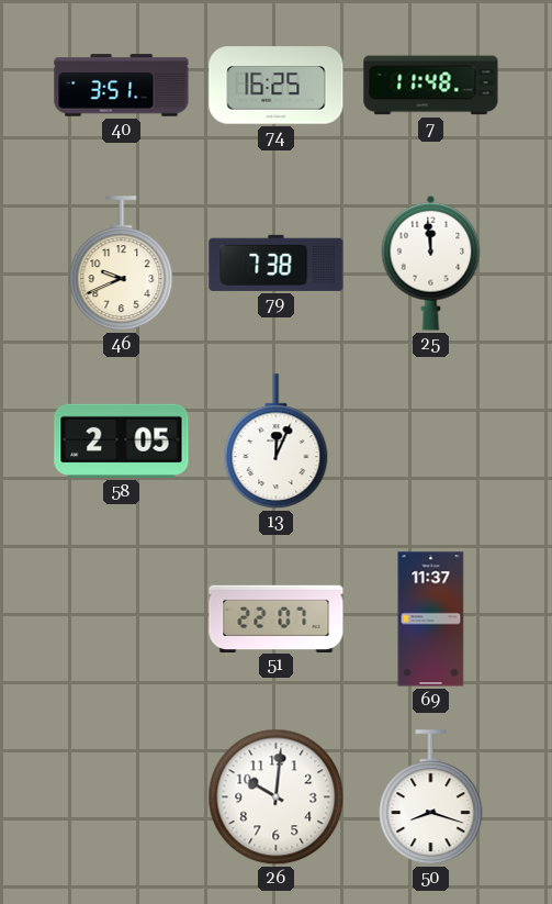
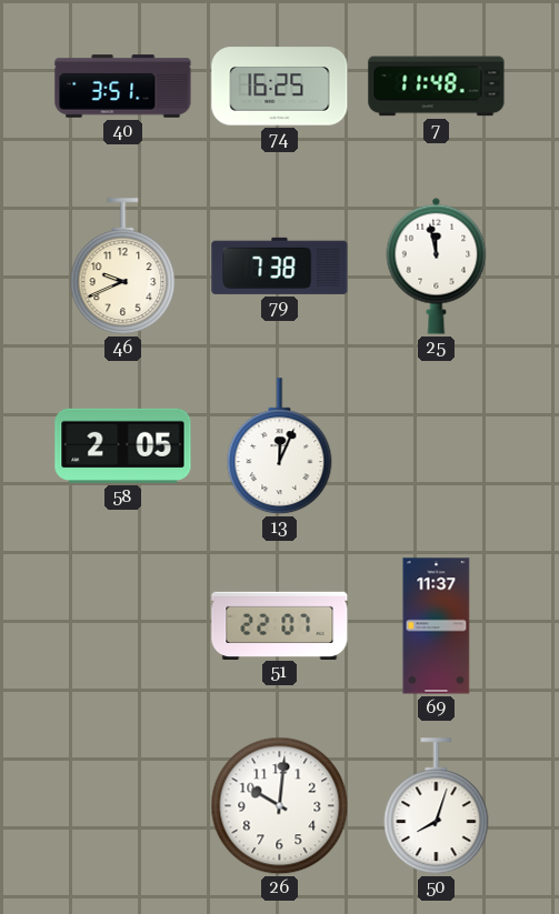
25: 11:59 -> 11:58 (437, 265)
50: 8:18 -> 8:03 (437, 806)
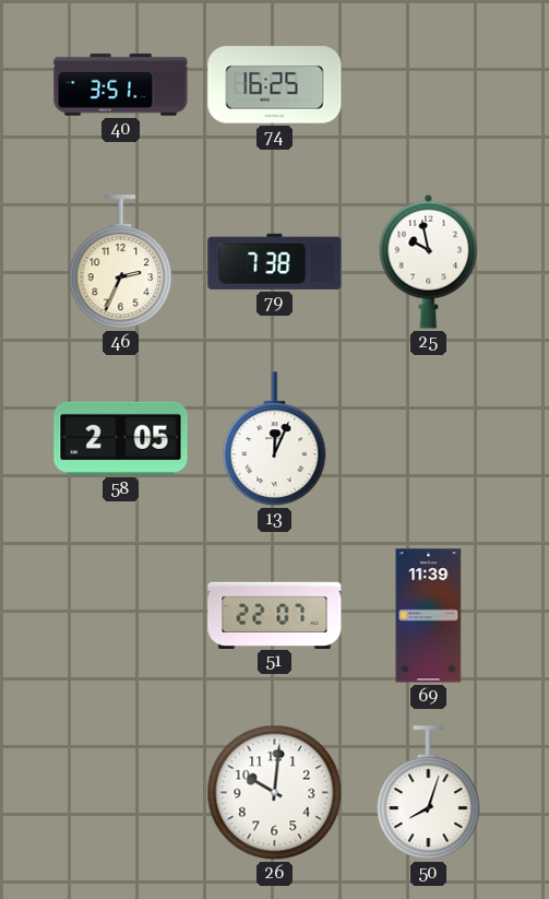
7: 11:48 -> none (437, 87)
46: 9:41 -> 2:34 (121, 262)
25: 11:58 -> 9:58 (429, 261)
69: 11:37 -> 11:39 (429, 616)
